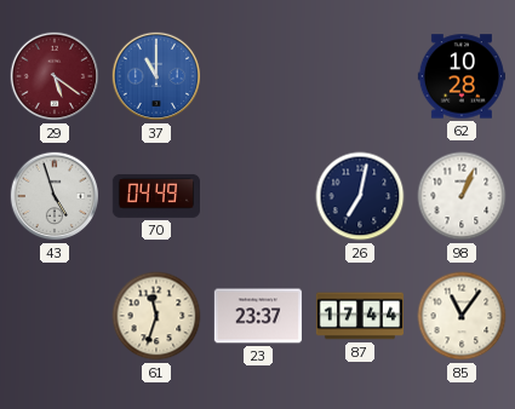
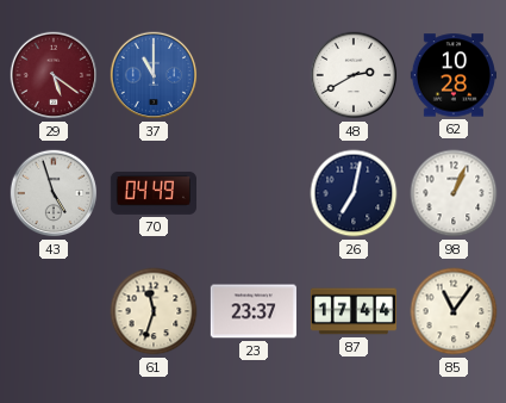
48: none -> 2:40 (354, 75)
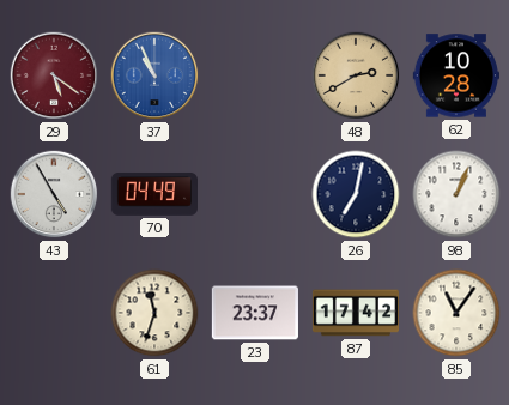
37: 11:00 -> 10:56 (154, 75)
48 dial: white -> champagne (356, 75)
43: 4:57 -> 4:55 (54, 194)
87: 17:44 -> 17:42 (355, 313)
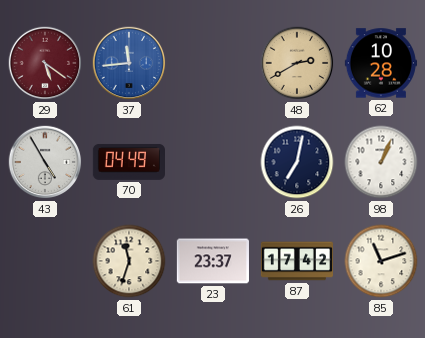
37: 10:56 -> 11:44 (129, 63)
85: 11:06 -> 11:12 (381, 261)
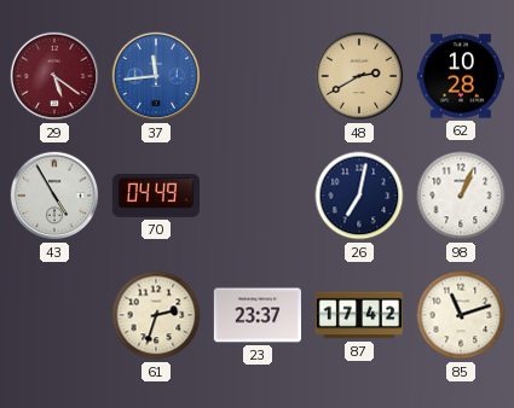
61: 11:33 -> 2:33 (156, 315)
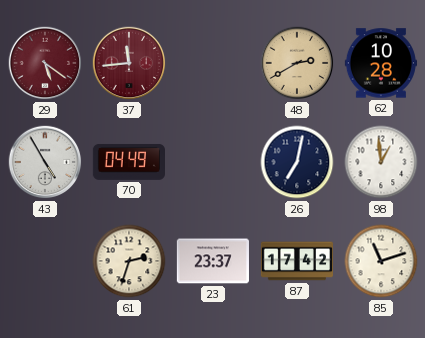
37 dial: blue -> burgundy (129, 63)
98: 1:04 -> 12:59 (381, 162)
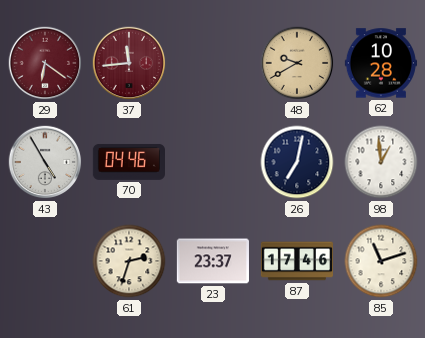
29: 5:21 -> 6:21 (45, 63)
48: 2:40 -> 9:40 (297, 63)
70: 04:49 -> 04:46 (128, 162)
87: 17:42 -> 17:46 (296, 261)
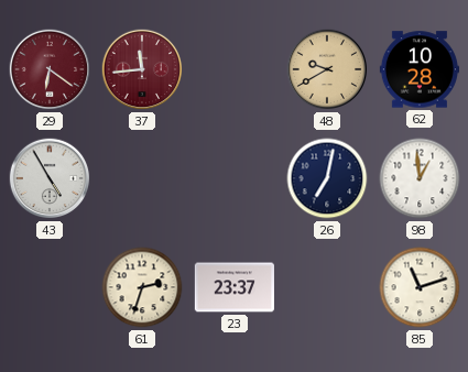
70: 04:46 -> none (128, 162)
87: 17:46 -> none (296, 261)
